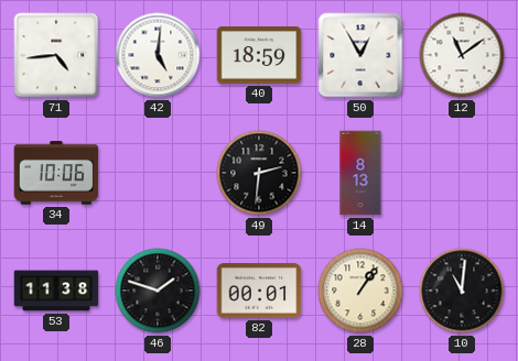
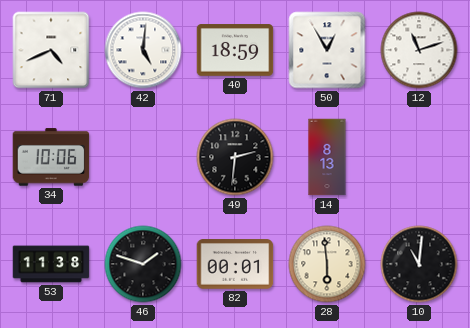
71: 4:44 -> 4:41 (51, 50)
12: 11:09 -> 11:12 (419, 50)
28: 1:06 -> 5:59 (327, 264)
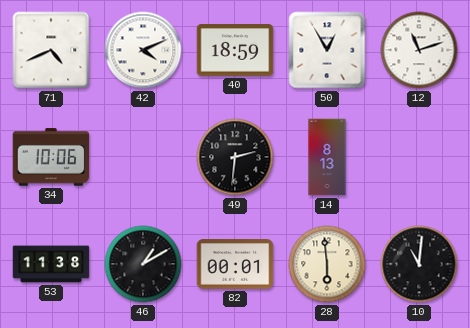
42: 5:01 -> 4:11 (143, 50)
46: 1:48 -> 1:10 (143, 264)
